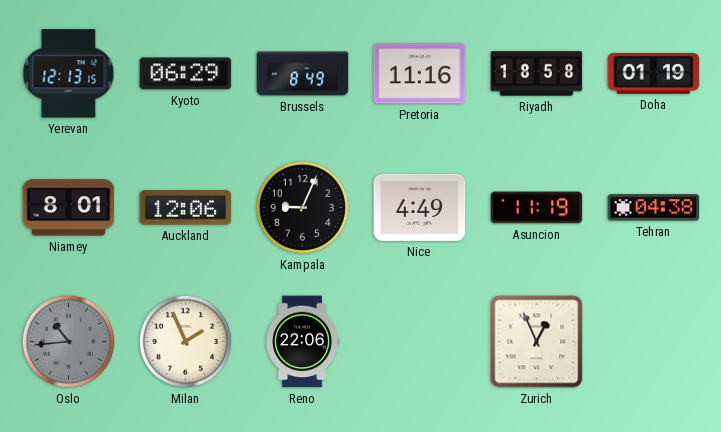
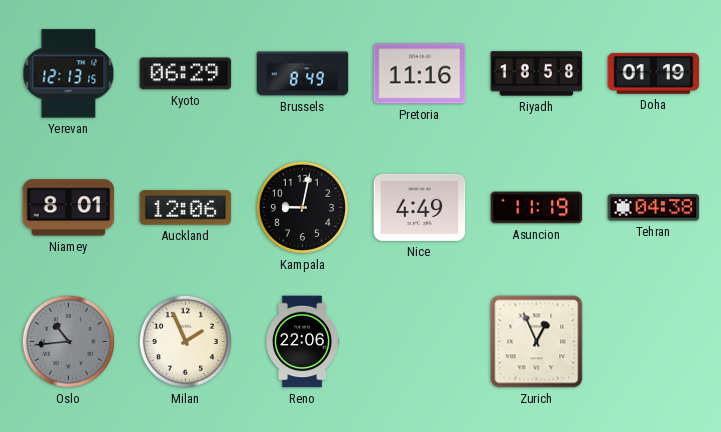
Kampala: 9:04 -> 9:02 (302, 207)
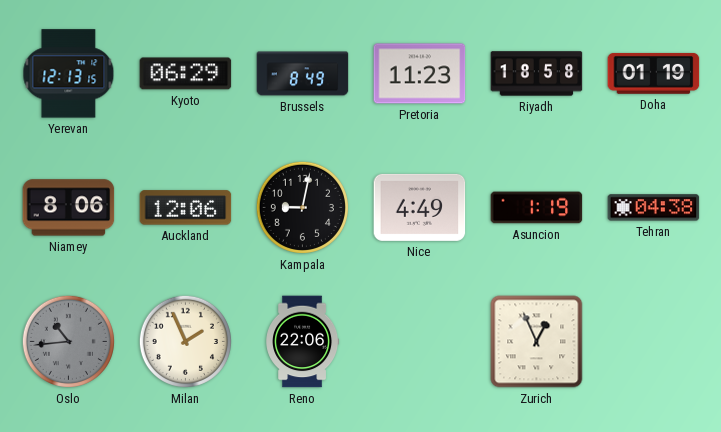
Pretoria: 11:16 -> 11:23 (420, 74)
Niamey: 8:01 -> 8:06 (69, 208)
Asuncion: 11:19 -> 1:19 (537, 208)
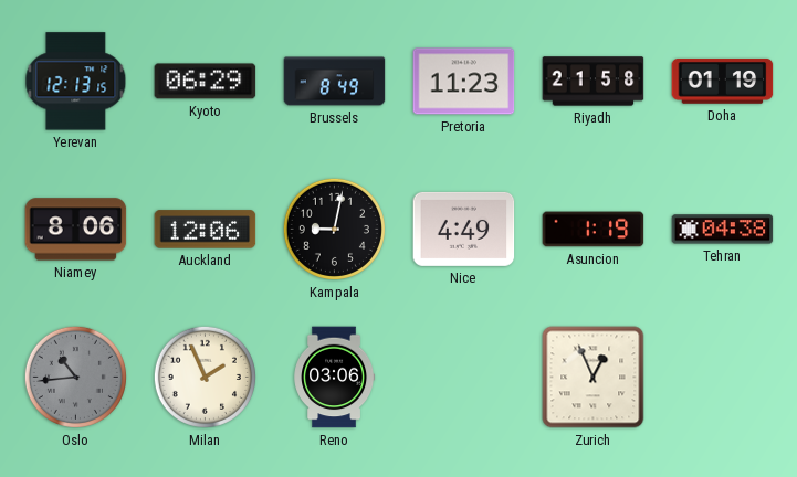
Riyadh: 18:58 -> 21:58 (594, 82)
Reno: 22:06 -> 03:06 (335, 378)
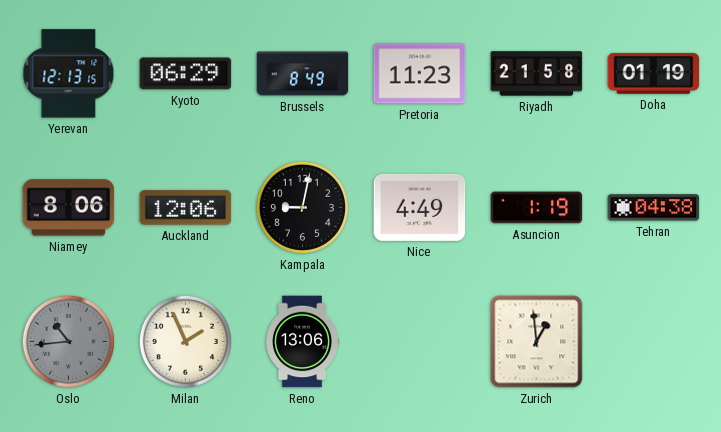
Reno: 03:06 -> 13:06 (303, 342)
Zurich: 12:56 -> 12:59 (537, 342)
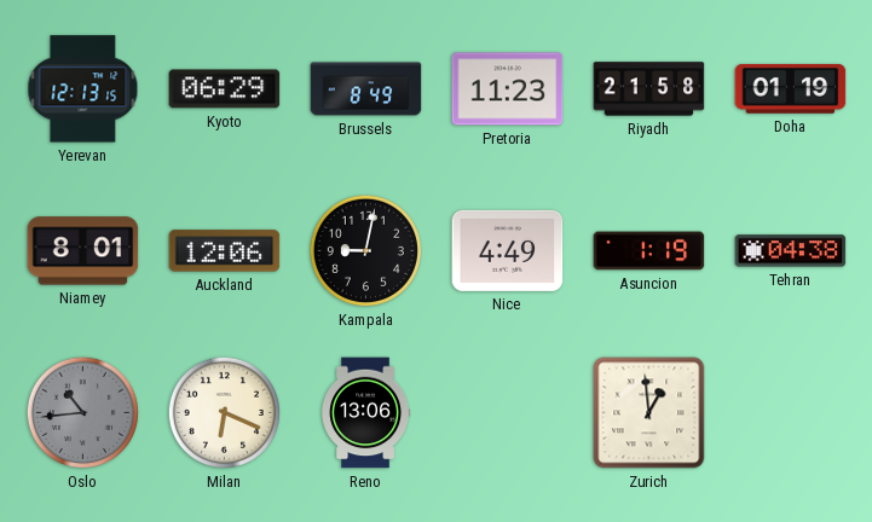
Niamey: 8:06 -> 8:01 (83, 251)
Milan: 1:56 -> 6:19 (224, 412)
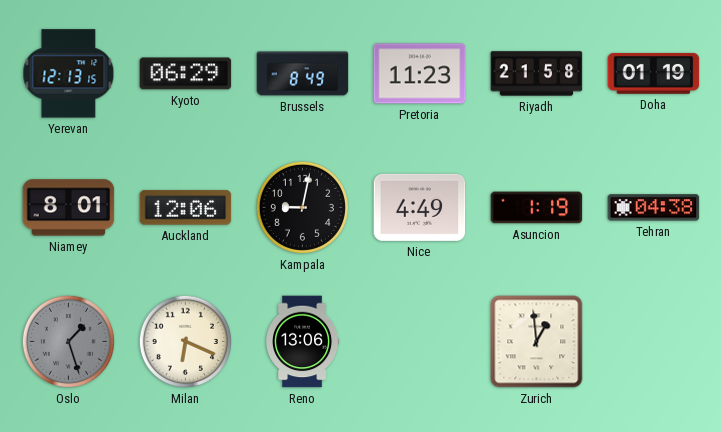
Oslo: 10:44 -> 1:27 (68, 341)
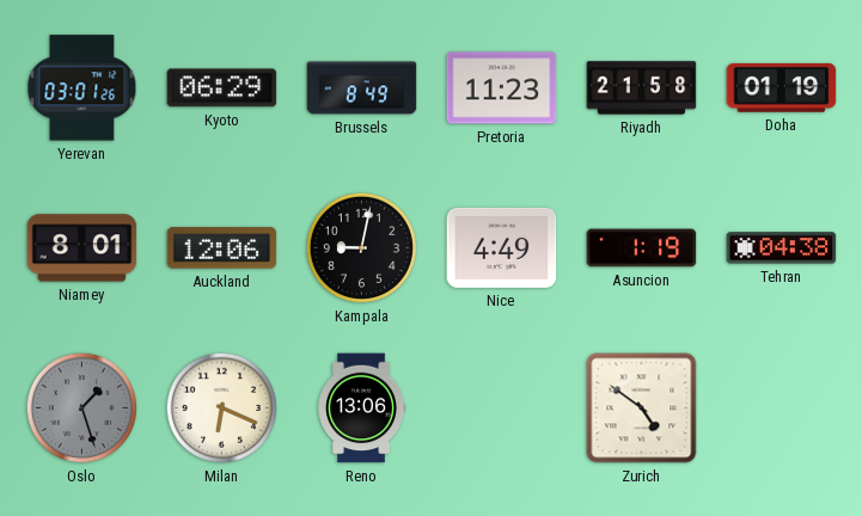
Yerevan: 12:13 -> 03:01 (82, 88)
Zurich: 12:59 -> 4:51 (642, 408)
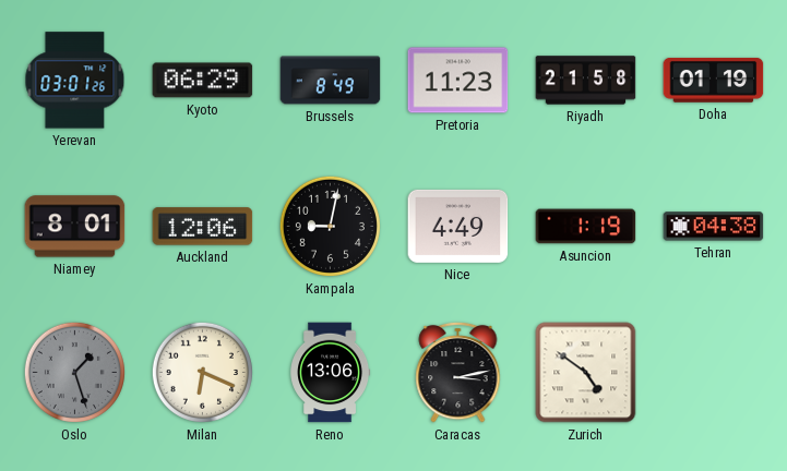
Caracas: none -> 3:13 (458, 372)
